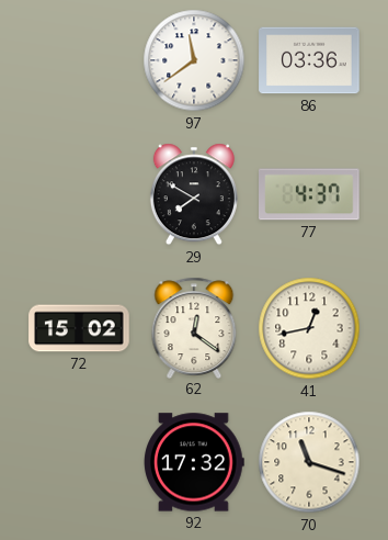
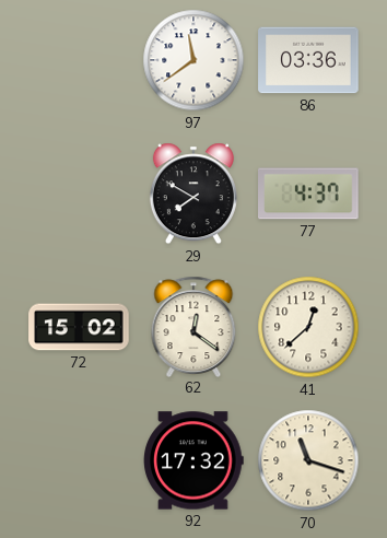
41: 12:43 -> 12:38 (308, 327)
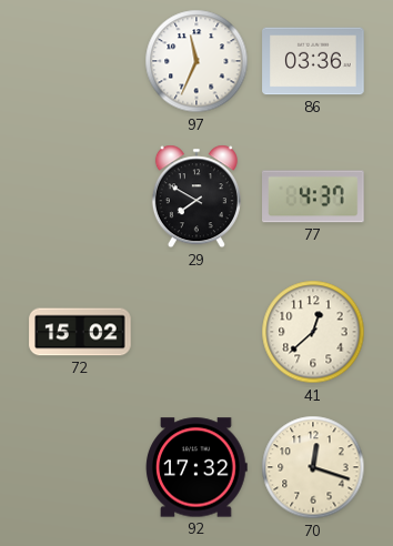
97: 11:39 -> 11:34 (196, 61)
62: 12:21 -> none (193, 326)
70: 11:18 -> 12:18 (313, 467)
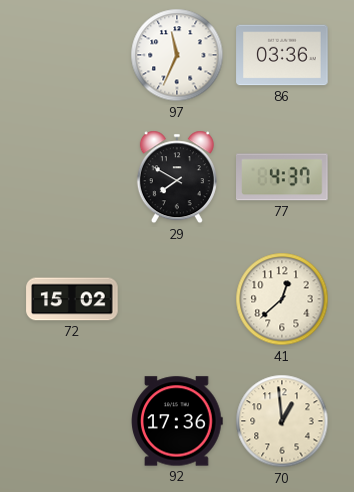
92: 17:32 -> 17:36 (177, 421)
70: 12:18 -> 12:59 (282, 421)
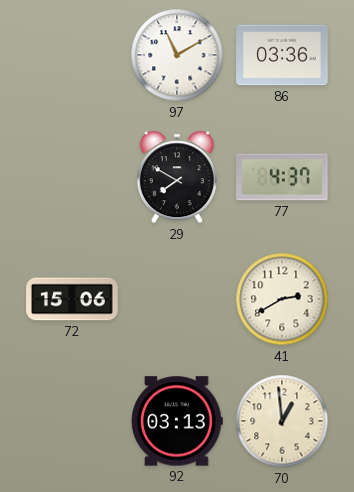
97: 11:34 -> 11:10 (177, 55)
72: 15:02 -> 15:06 (72, 299)
41: 12:38 -> 2:40 (282, 299)
92: 17:36 -> 03:13 (177, 421)
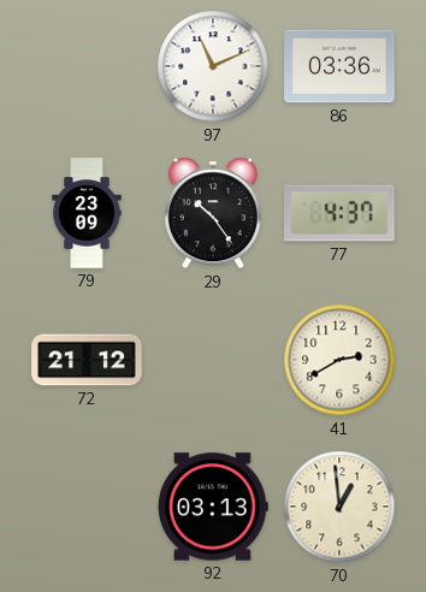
97: 11:10 -> 11:11 (213, 66)
79: none -> 23:09 (87, 213)
29: 7:50 -> 10:24 (213, 213)
72: 15:06 -> 21:12 (87, 360)
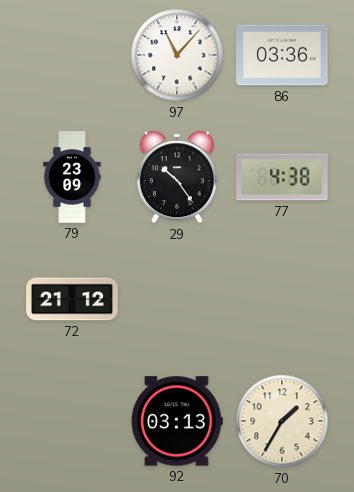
97: 11:11 -> 11:07 (177, 55)
77: 4:37 -> 4:38 (282, 177)
41: 2:40 -> none (339, 360)
70: 12:59 -> 1:35 (282, 421)
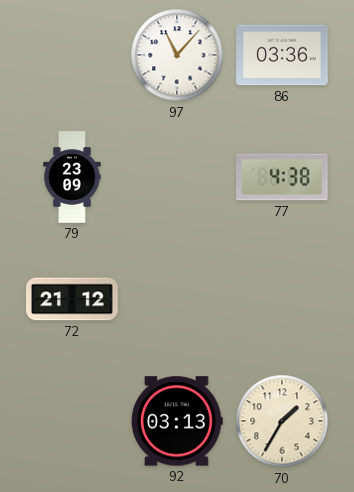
29: 10:24 -> none (177, 177)
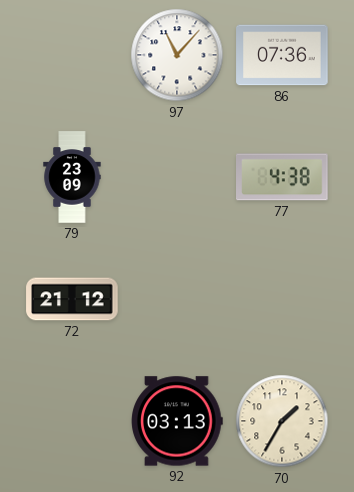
86: 03:36 -> 07:36 (282, 55)
